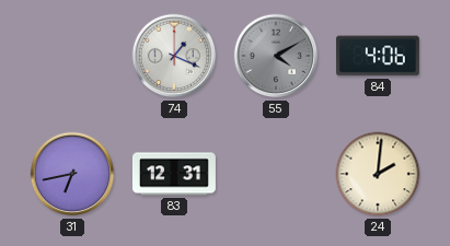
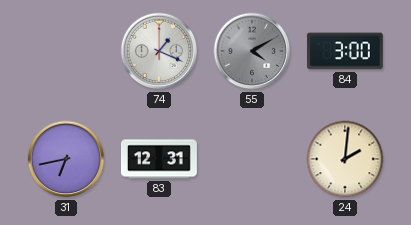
84: 4:06 -> 3:00 (345, 51)
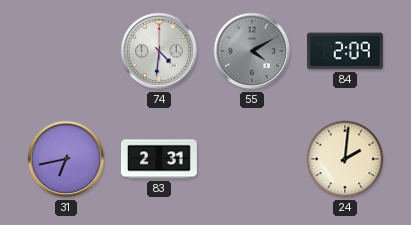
74: 1:19 -> 4:31 (159, 51)
84: 3:00 -> 2:09 (345, 51)
83: 12:31 -> 2:31 (160, 159)
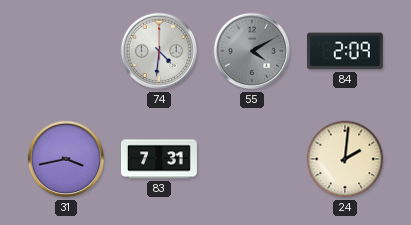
31: 6:43 -> 3:43 (66, 159)
83: 2:31 -> 7:31 (160, 159)
